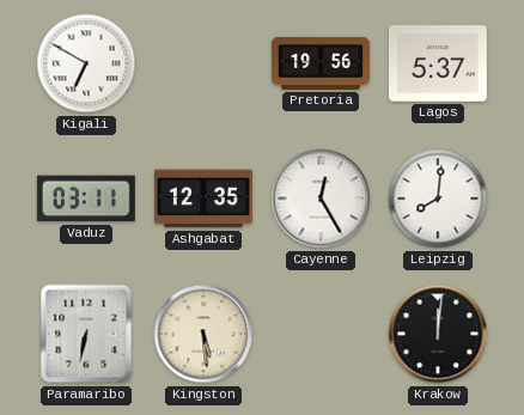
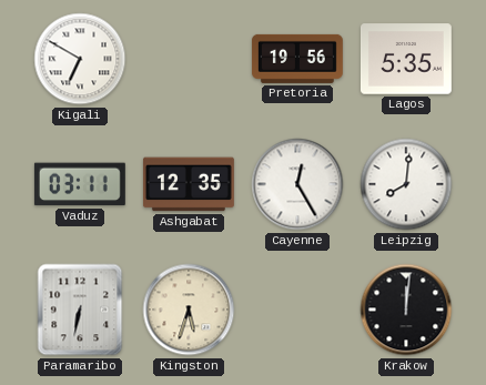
Lagos: 5:37 -> 5:35 (406, 59)
Kingston: 5:29 -> 5:33 (189, 310)
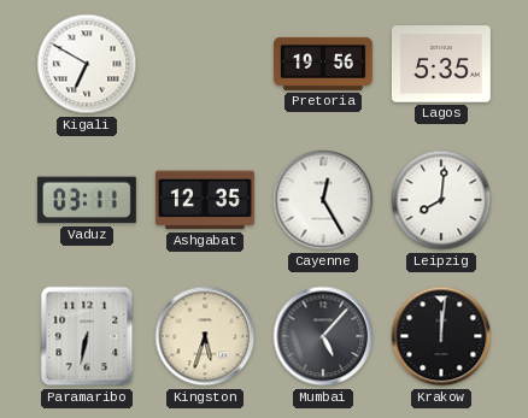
Mumbai: none -> 5:07 (323, 336)
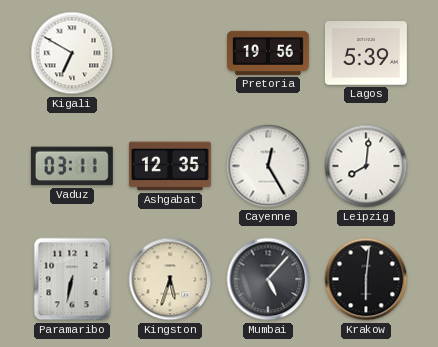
Lagos: 5:35 -> 5:39 (366, 53)
Krakow: 12:01 -> 6:01 (366, 279)
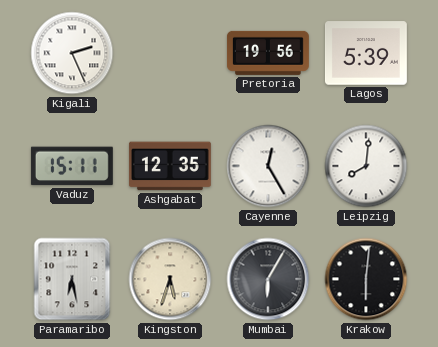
Kigali: 6:50 -> 2:26 (72, 53)
Vaduz: 03:11 -> 15:11 (72, 166)
Paramaribo: 6:32 -> 6:28 (72, 279)
Mumbai: 5:07 -> 6:05 (268, 279)
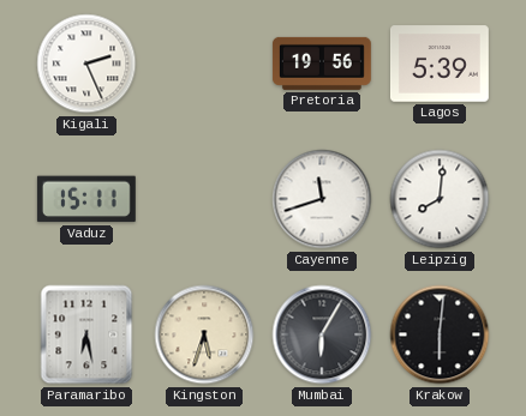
Ashgabat: 12:35 -> none (170, 166)
Cayenne: 12:25 -> 11:42 (322, 199)
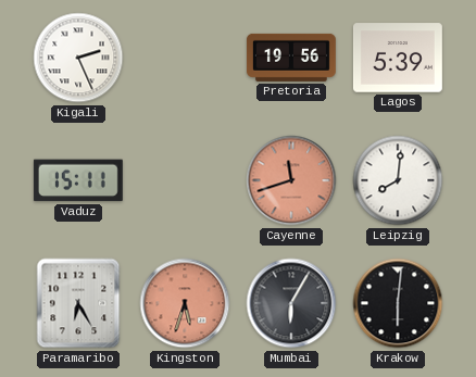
Cayenne dial: white -> salmon (291, 180)
Paramaribo: 6:28 -> 6:25 (78, 303)
Kingston dial: cream -> salmon (185, 303)
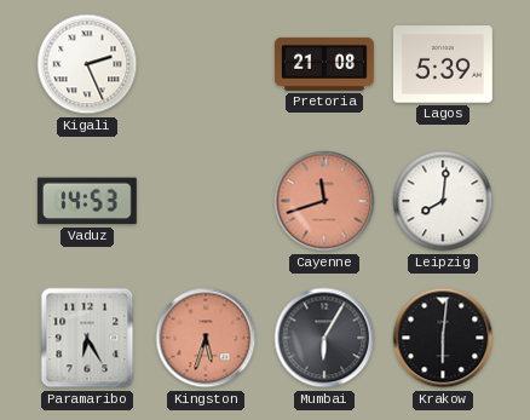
Pretoria: 19:56 -> 21:08 (324, 64)
Vaduz: 15:11 -> 14:53 (87, 201)
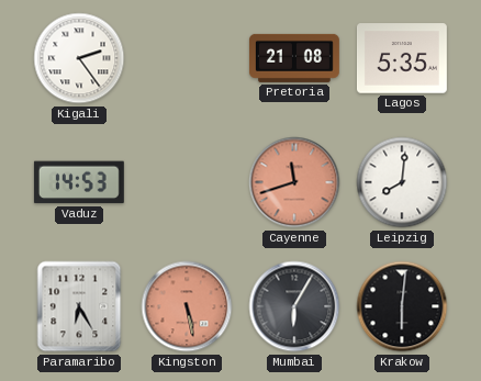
Kigali: 2:26 -> 2:24 (79, 58)
Lagos: 5:39 -> 5:35 (402, 58)
Kingston: 5:33 -> 5:28 (187, 306)
